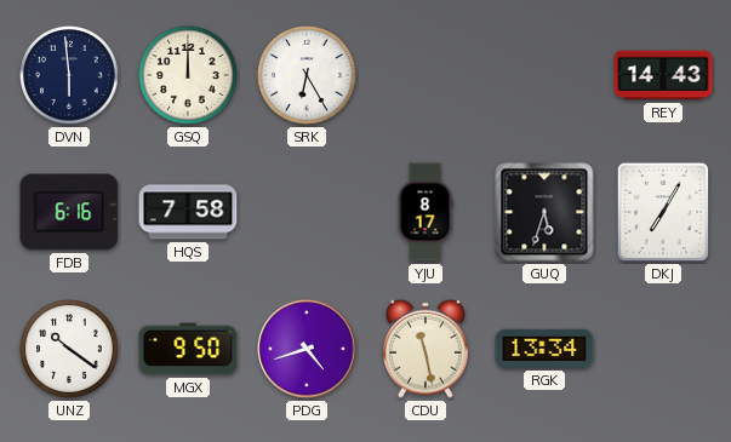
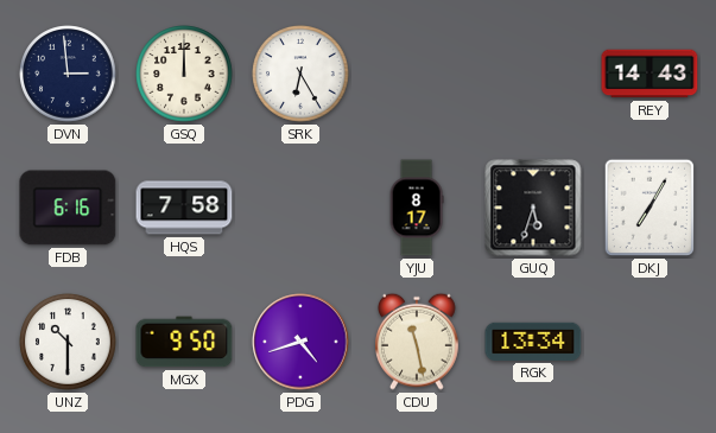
DVN: 5:59 -> 2:59 (68, 74)
UNZ: 10:21 -> 10:30 (68, 342)
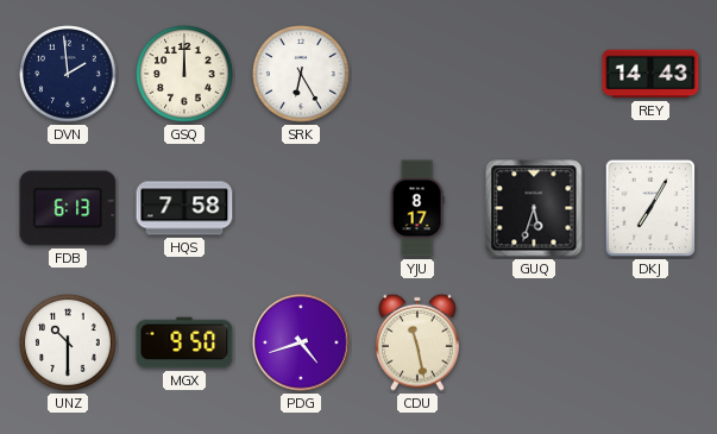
DVN: 2:59 -> 1:59 (68, 74)
FDB: 6:16 -> 6:13 (68, 208)
RGK: 13:34 -> none (533, 342)
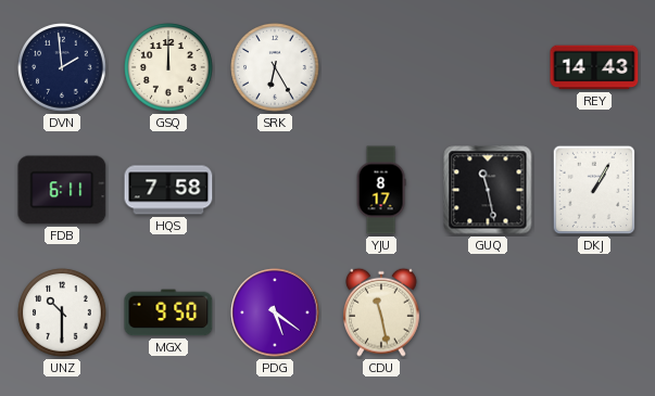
FDB: 6:13 -> 6:11 (62, 190)
GUQ: 5:33 -> 11:28 (488, 190)
DKJ: 7:05 -> 1:05 (594, 190)
PDG: 4:42 -> 5:21 (275, 312)
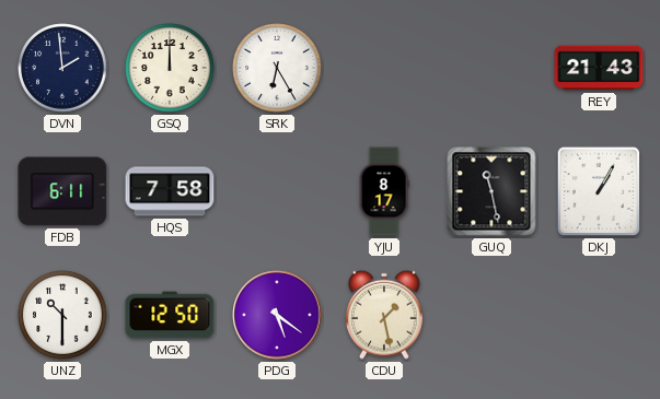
REY: 14:43 -> 21:43 (599, 68)
MGX: 9:50 -> 12:50 (170, 315)
CDU: 11:28 -> 1:28 (385, 315)
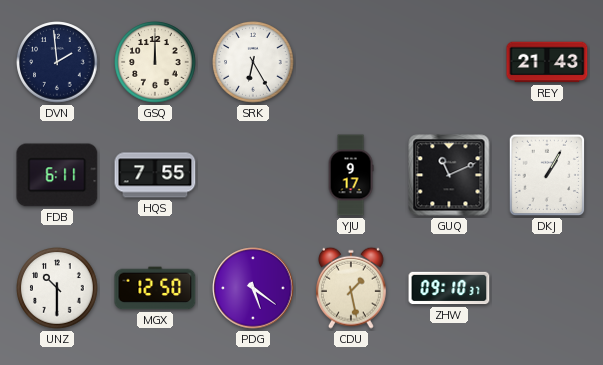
HQS: 7:58 -> 7:55 (155, 175)
YJU: 8:17 -> 9:17 (351, 175)
GUQ: 11:28 -> 11:11 (449, 175)
ZHW: none -> 09:10 (449, 288)
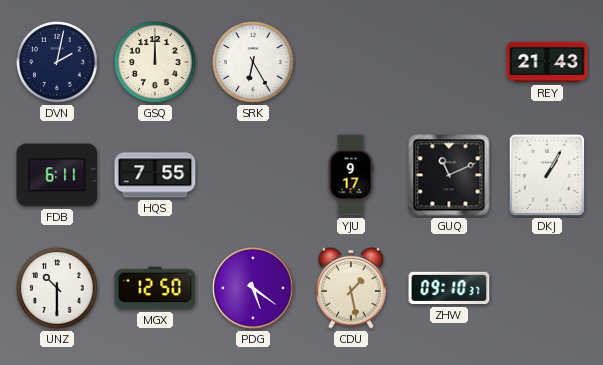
DVN: 1:59 -> 2:02 (57, 62)
